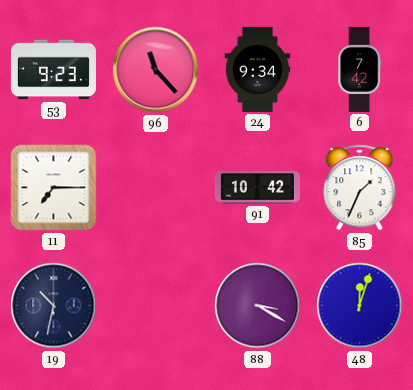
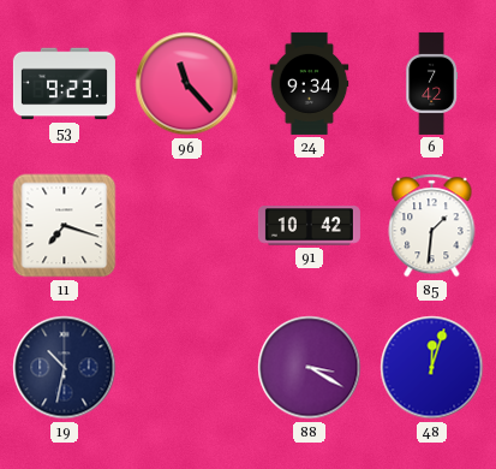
11: 7:15 -> 7:18 (65, 226)
85: 1:34 -> 1:31 (432, 226)
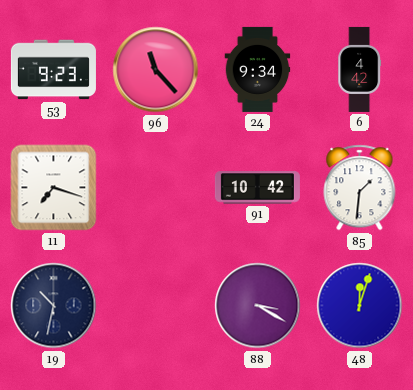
6: 7:42 -> 4:42 (360, 69)
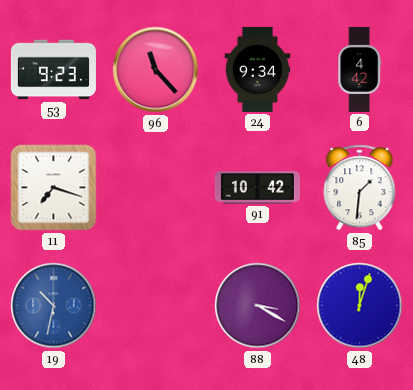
19 dial: navy -> blue (54, 306)
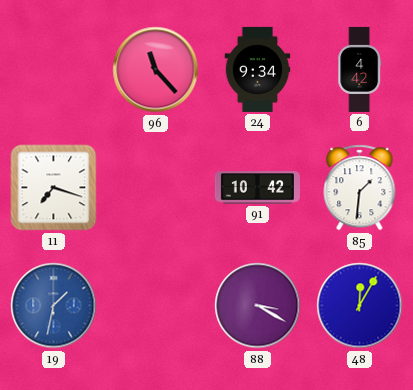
53: 9:23 -> none (53, 70)
19: 10:32 -> 1:32 (54, 306)
48: 12:03 -> 12:05 (360, 306)
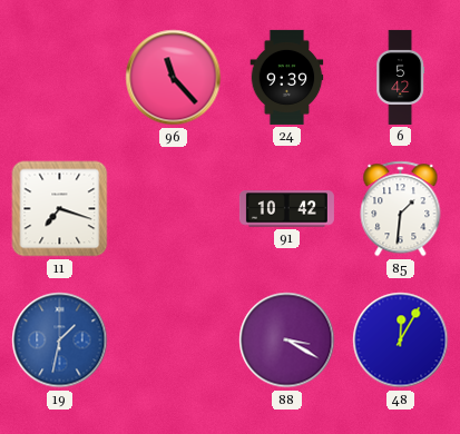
24: 9:34 -> 9:39 (287, 77)
6: 4:42 -> 5:42 (401, 77)
